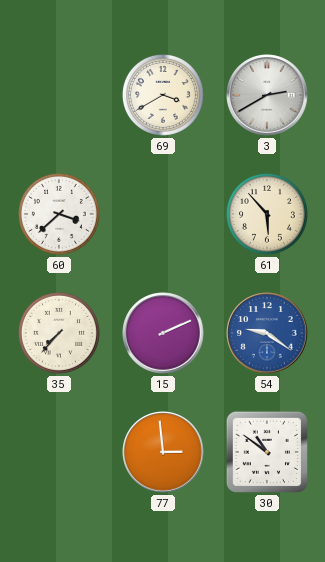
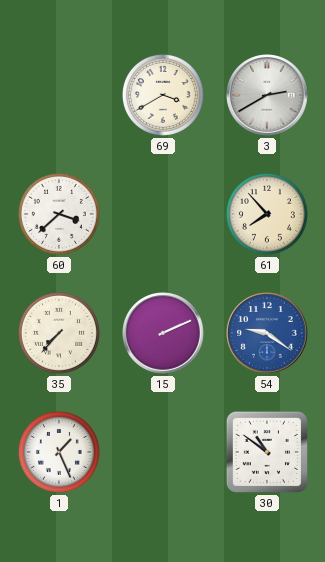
61: 5:53 -> 7:53 (267, 214)
1: none -> 1:26 (59, 452)
77: 2:59 -> none (163, 452)
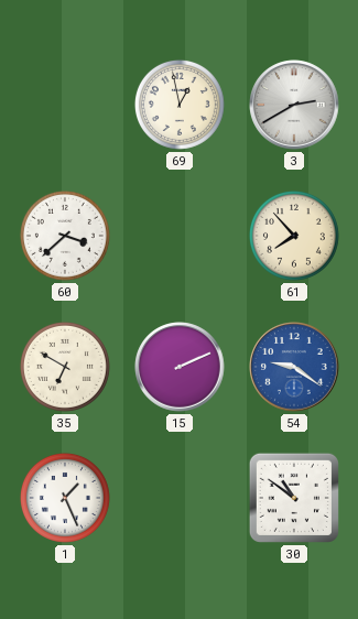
69: 3:40 -> 12:58 (180, 105)
35: 7:37 -> 6:50 (65, 367)
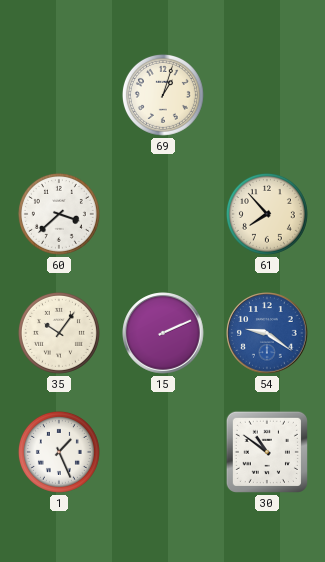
69: 12:58 -> 1:03 (163, 95)
3: 2:40 -> none (294, 105)
35: 6:50 -> 10:06 (59, 333)
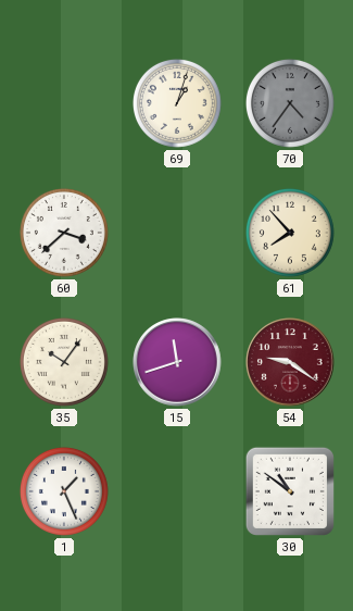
70: none -> 4:36 (290, 103)
15: 2:11 -> 11:42 (177, 362)
54 dial: blue -> burgundy (290, 362)
